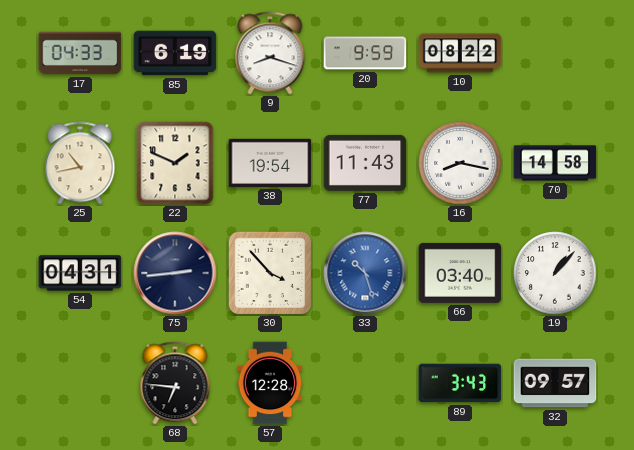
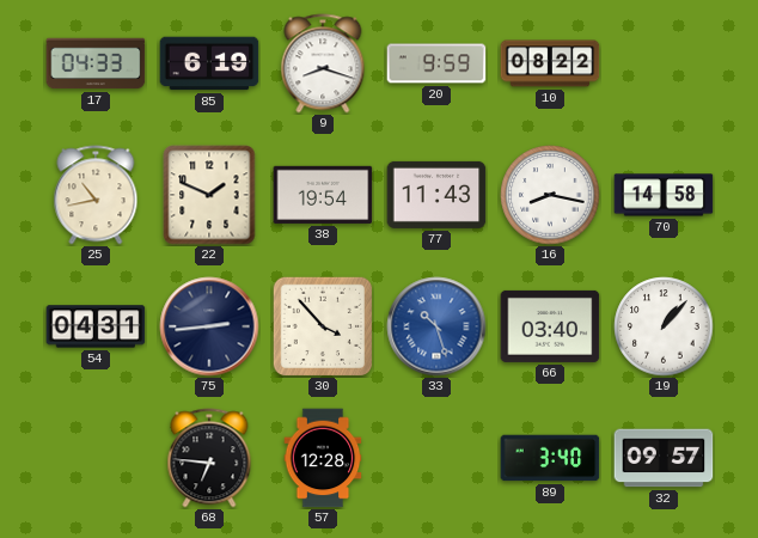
89: 3:43 -> 3:40 (550, 458)
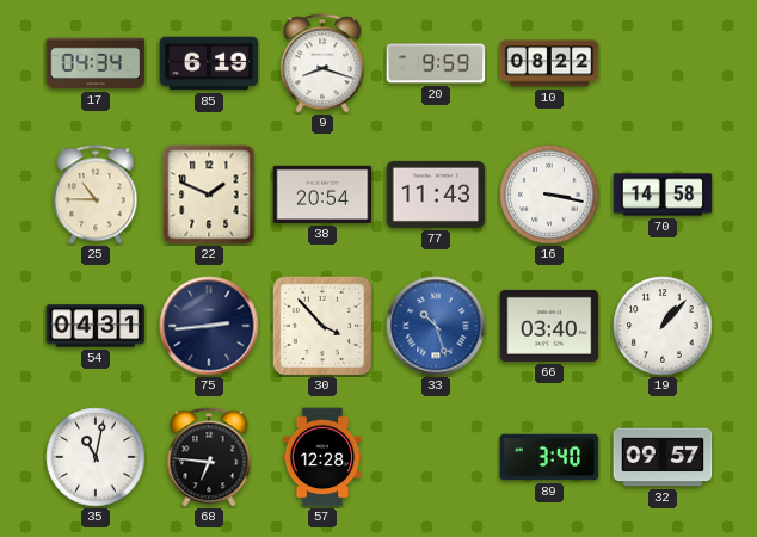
17: 04:33 -> 04:34 (96, 63)
25: 10:43 -> 10:45 (96, 195)
38: 19:54 -> 20:54 (322, 195)
16: 8:17 -> 3:17 (549, 195)
35: none -> 11:02 (96, 457)
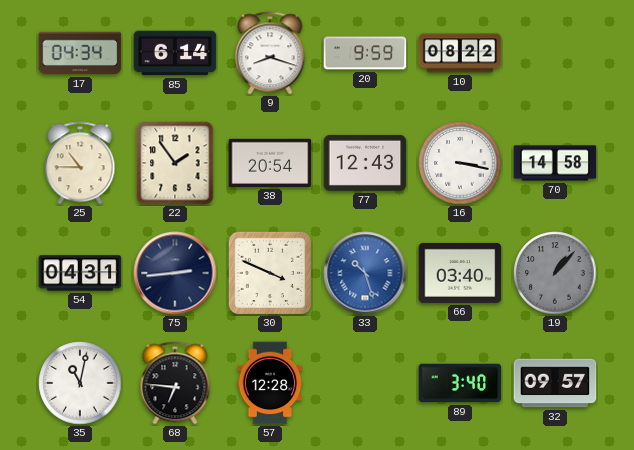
85: 6:19 -> 6:14 (175, 53)
22: 1:49 -> 1:54 (175, 163)
77: 11:43 -> 12:43 (365, 163)
30: 3:53 -> 3:49 (269, 272)
19 dial: white -> grey (555, 273)
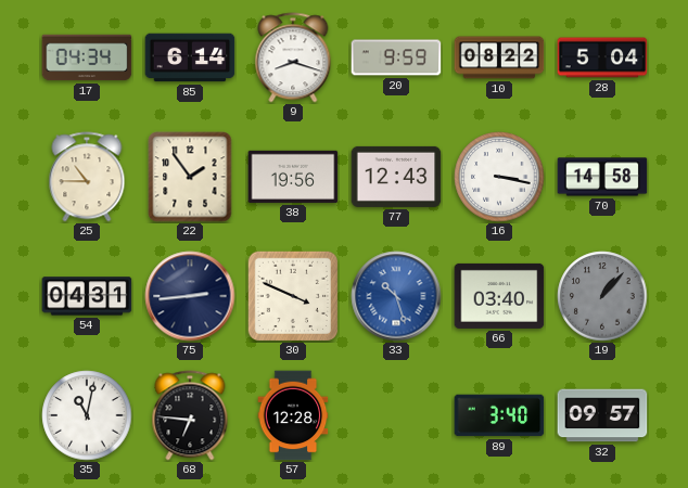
28: none -> 5:04 (602, 57)
38: 20:54 -> 19:56 (293, 177)
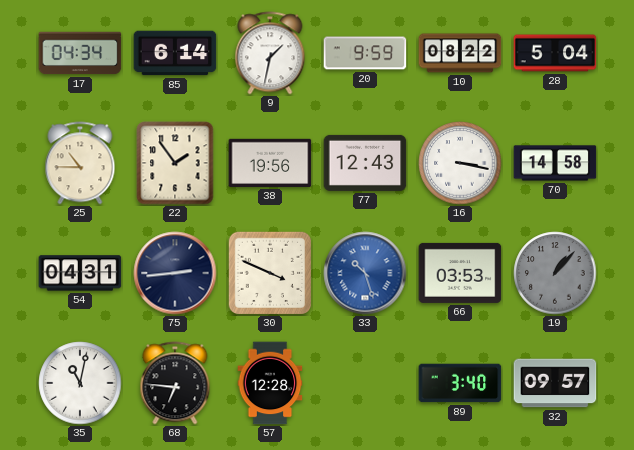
9: 8:18 -> 1:32 (270, 53)
66: 03:40 -> 03:53 (460, 273)
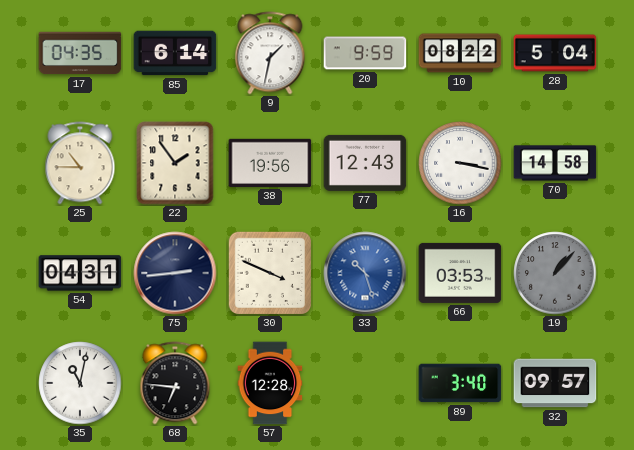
17: 04:34 -> 04:35 (80, 53)
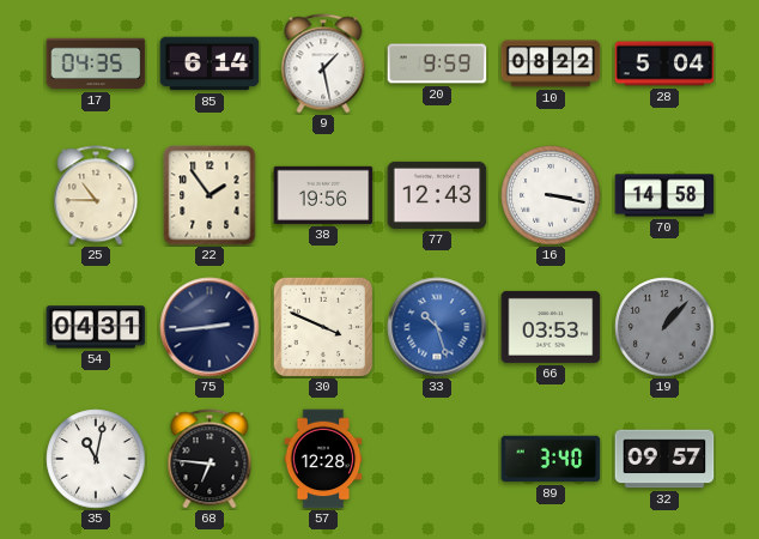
9: 1:32 -> 1:28 (323, 63)
